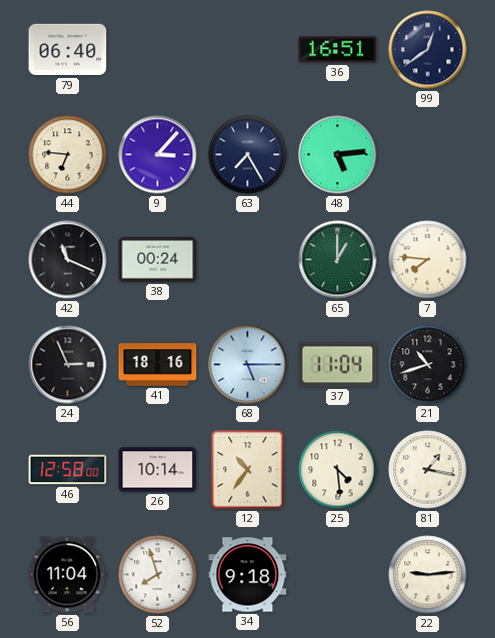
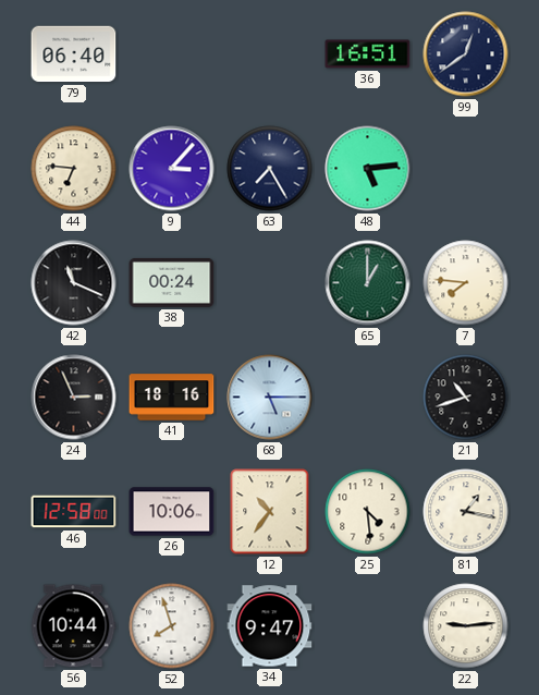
37: 11:04 -> none (338, 365)
26: 10:14 -> 10:06 (172, 512)
56: 11:04 -> 10:44 (73, 626)
34: 9:18 -> 9:47 (270, 626)
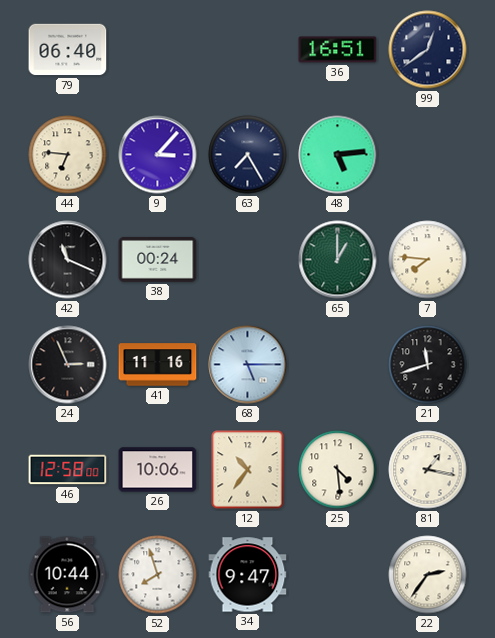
41: 18:16 -> 11:16 (158, 365)
21: 10:42 -> 11:42 (428, 365)
22: 9:14 -> 2:36 (428, 575)
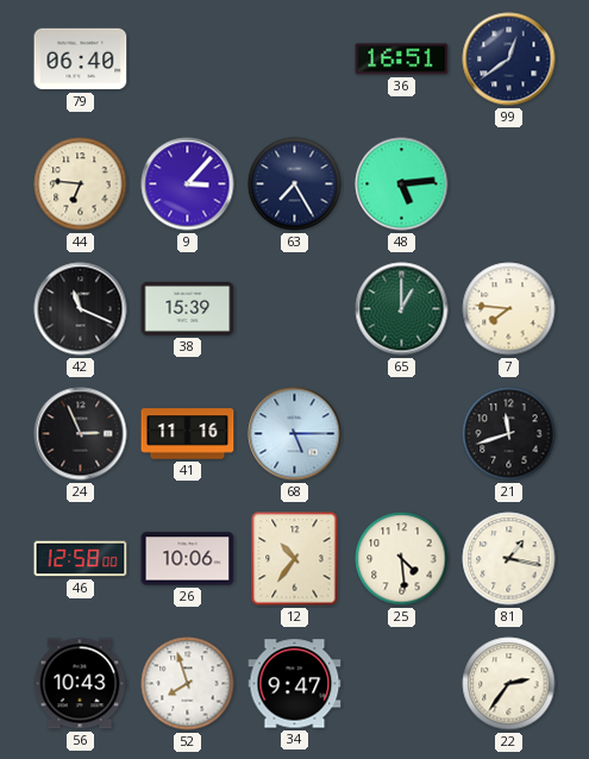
38: 00:24 -> 15:39 (188, 308)
56: 10:44 -> 10:43 (80, 684)
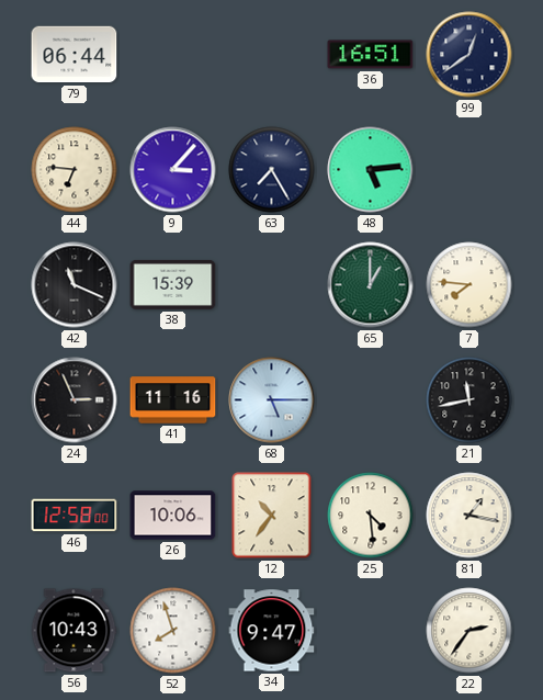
79: 06:40 -> 06:44 (75, 55)
21: 11:42 -> 11:43 (470, 400)
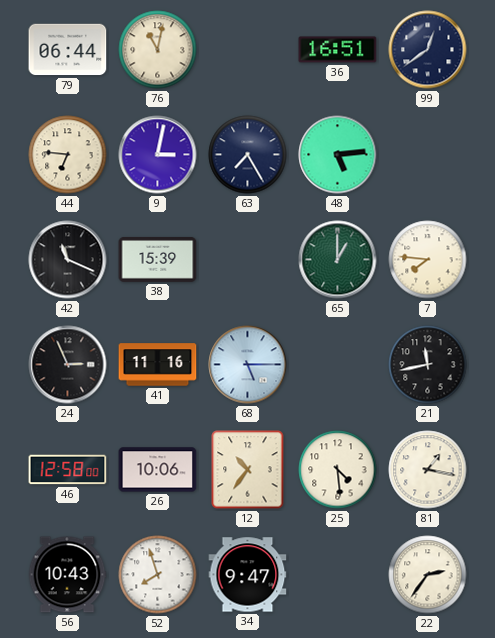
76: none -> 11:02 (158, 50)
9: 3:07 -> 3:02 (158, 155)
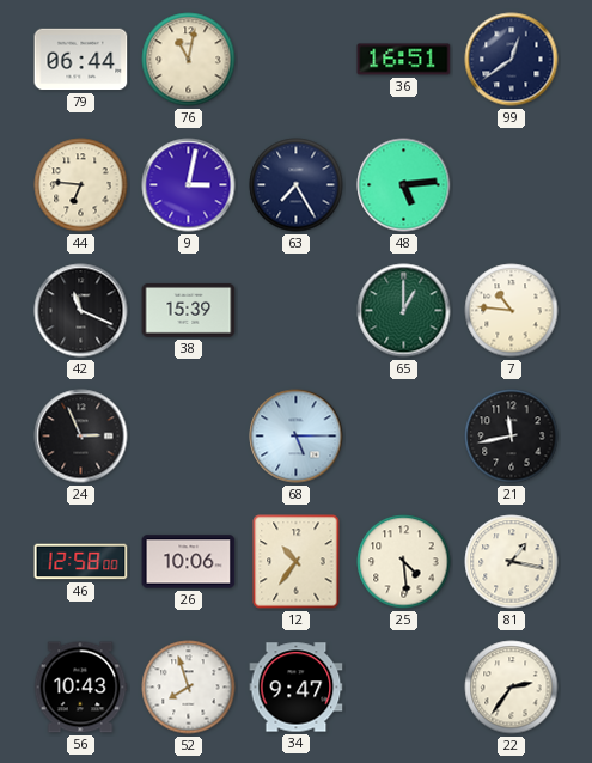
7: 7:46 -> 10:46 (512, 311)
41: 11:16 -> none (158, 365)
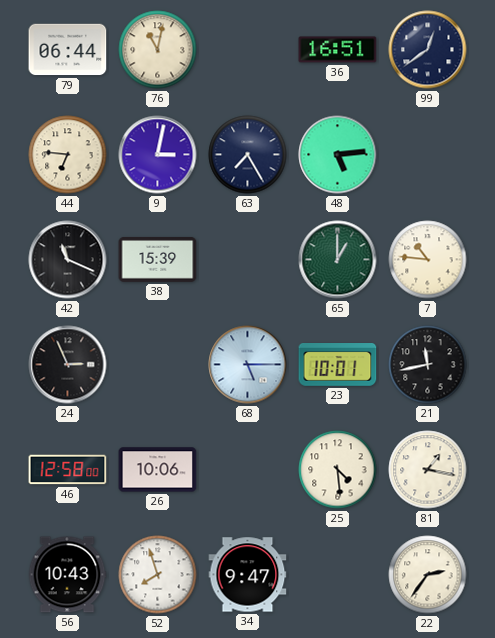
23: none -> 10:01 (338, 365)
12: 10:36 -> none (297, 562)
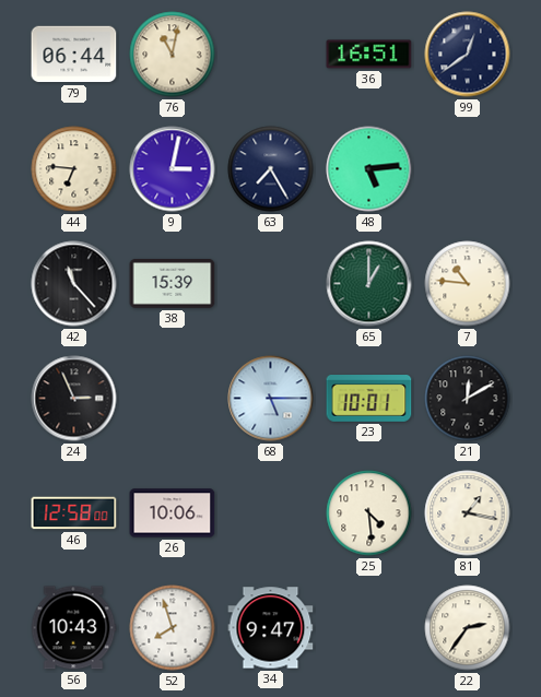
42: 11:19 -> 11:23 (74, 284)
21: 11:43 -> 12:10 (468, 399)
